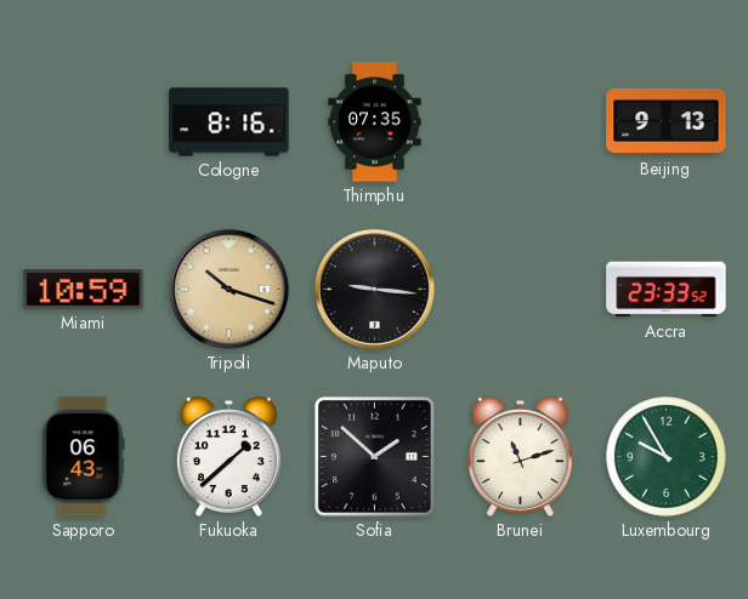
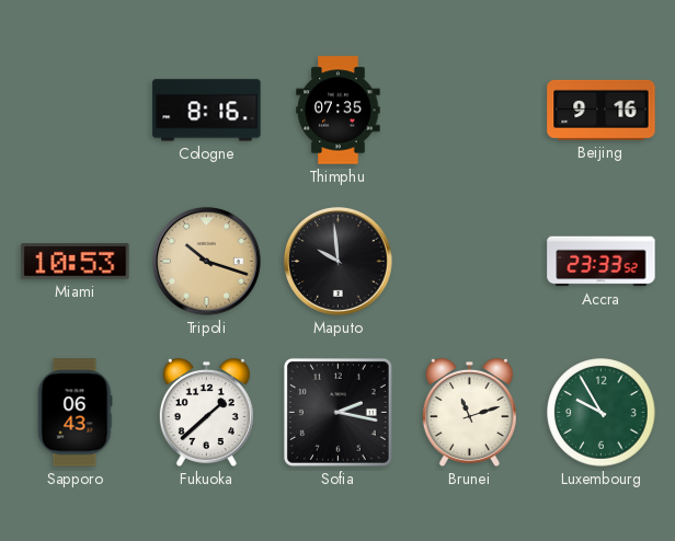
Beijing: 9:13 -> 9:16 (602, 110)
Miami: 10:59 -> 10:53 (76, 262)
Maputo: 9:16 -> 9:59 (337, 261)
Sofia: 1:52 -> 2:17 (337, 412)
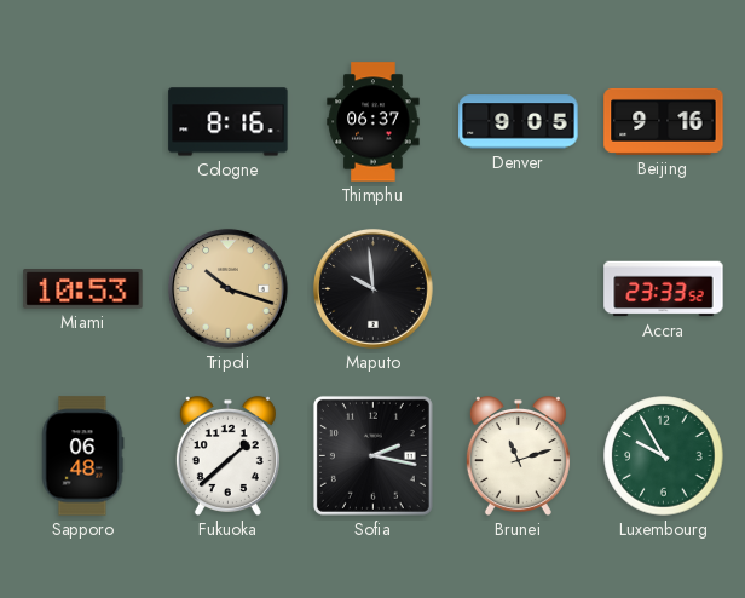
Thimphu: 07:35 -> 06:37 (374, 122)
Denver: none -> 9:05 (519, 122)
Sapporo: 06:43 -> 06:48 (82, 456)
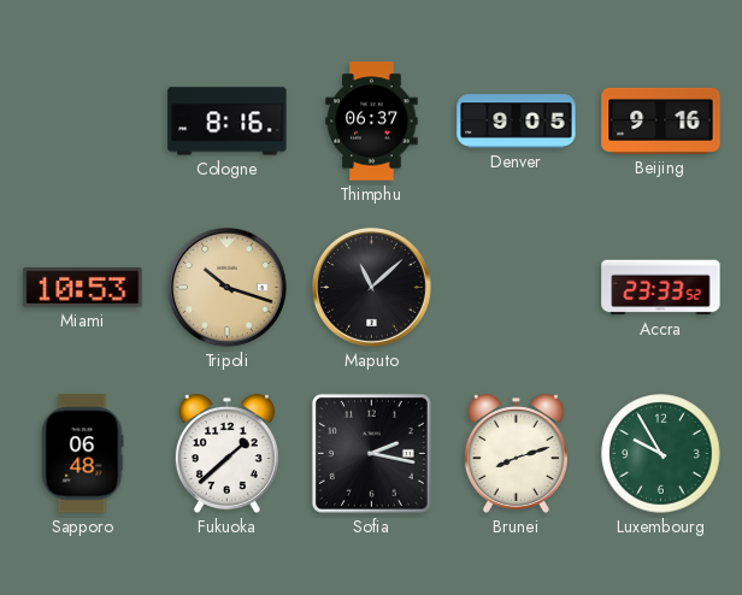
Maputo: 9:59 -> 11:08 (371, 287)
Brunei: 11:12 -> 8:12 (516, 453)
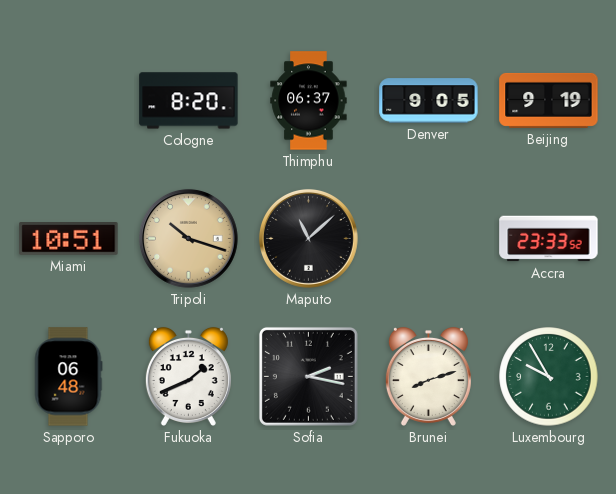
Cologne: 8:16 -> 8:20 (189, 101)
Beijing: 9:16 -> 9:19 (549, 100)
Miami: 10:53 -> 10:51 (69, 239)
Fukuoka: 1:38 -> 1:41 (188, 376)
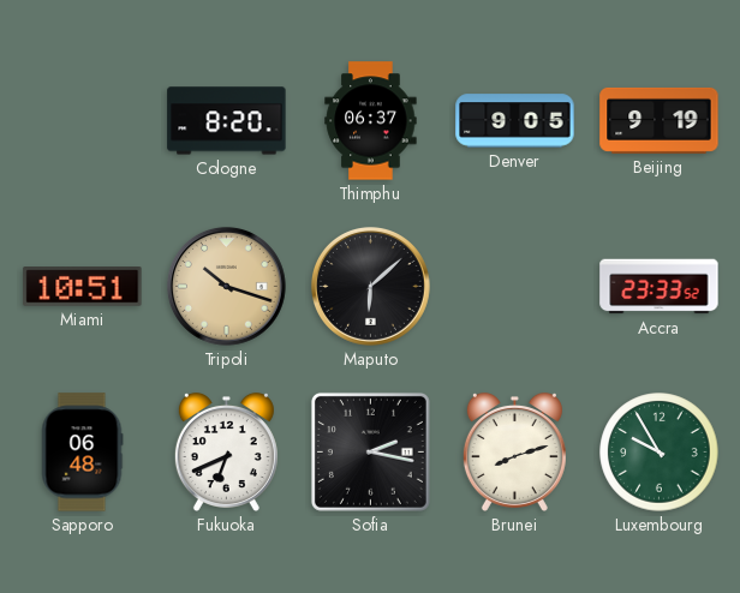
Maputo: 11:08 -> 6:08 (370, 286)
Fukuoka: 1:41 -> 6:41 (226, 451)
